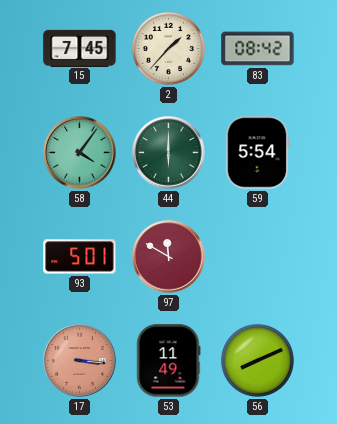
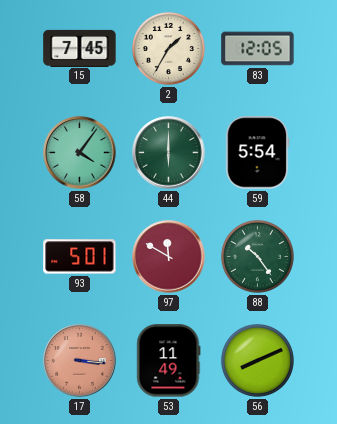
2: 1:37 -> 1:35 (168, 48)
83: 08:42 -> 12:05 (258, 49)
88: none -> 10:24 (257, 256)
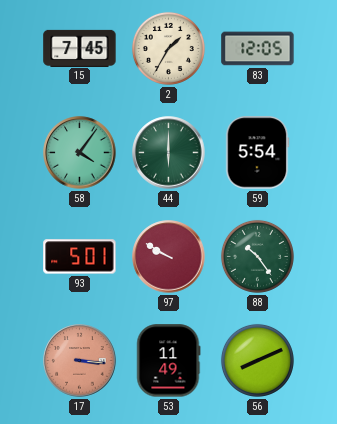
97: 11:50 -> 9:50 (169, 257)
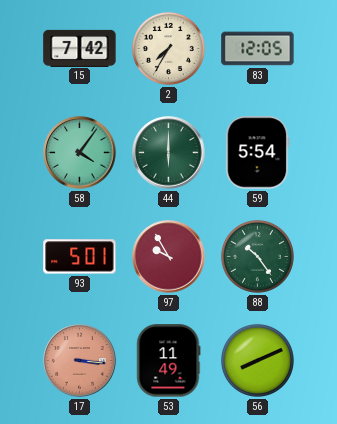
15: 7:45 -> 7:42 (80, 48)
2: 1:35 -> 7:35 (168, 48)
97: 9:50 -> 9:55 (169, 257)
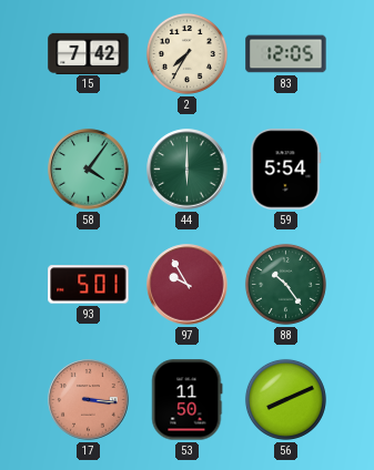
53: 11:49 -> 11:50 (188, 400)
